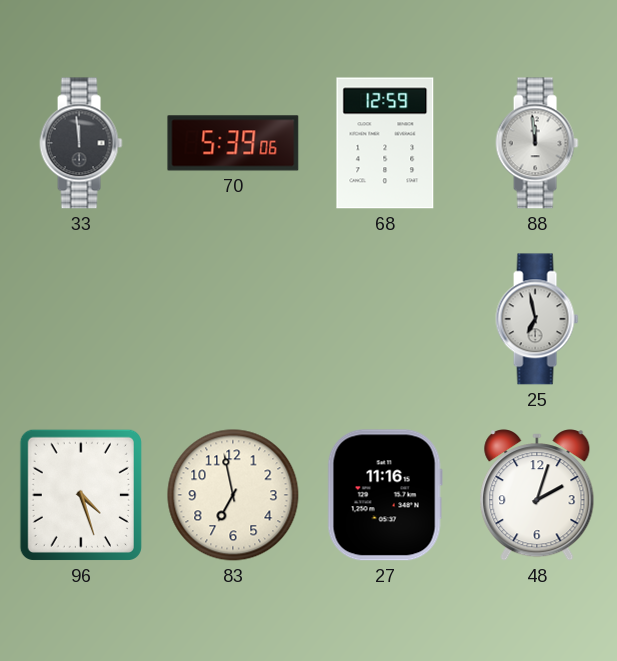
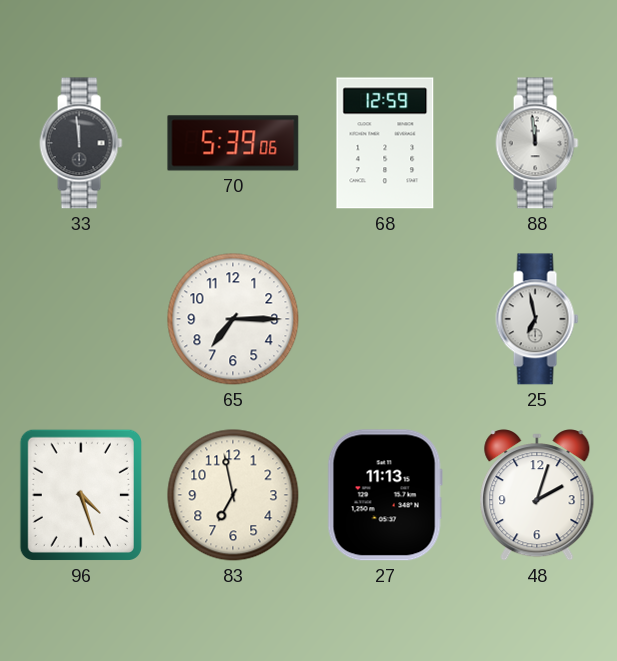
65: none -> 7:15 (233, 319)
27: 11:16 -> 11:13 (385, 495)
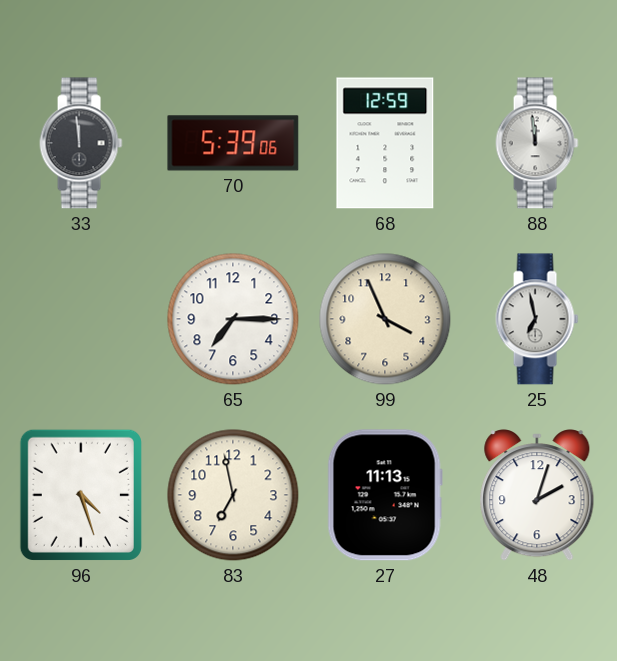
99: none -> 3:56 (385, 319)
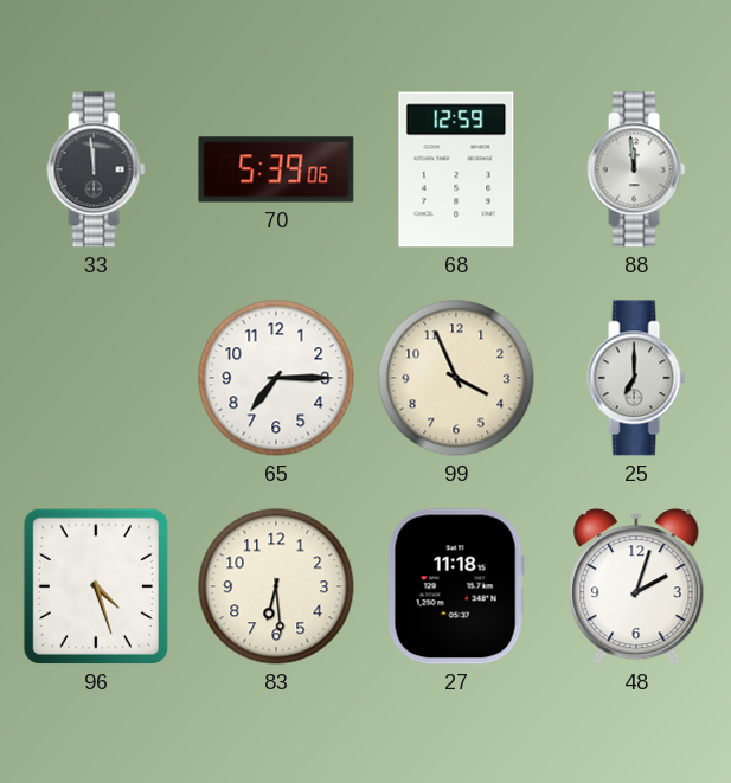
25: 6:58 -> 7:00 (636, 378)
83: 6:58 -> 6:29 (276, 586)
27: 11:13 -> 11:18 (456, 586)
